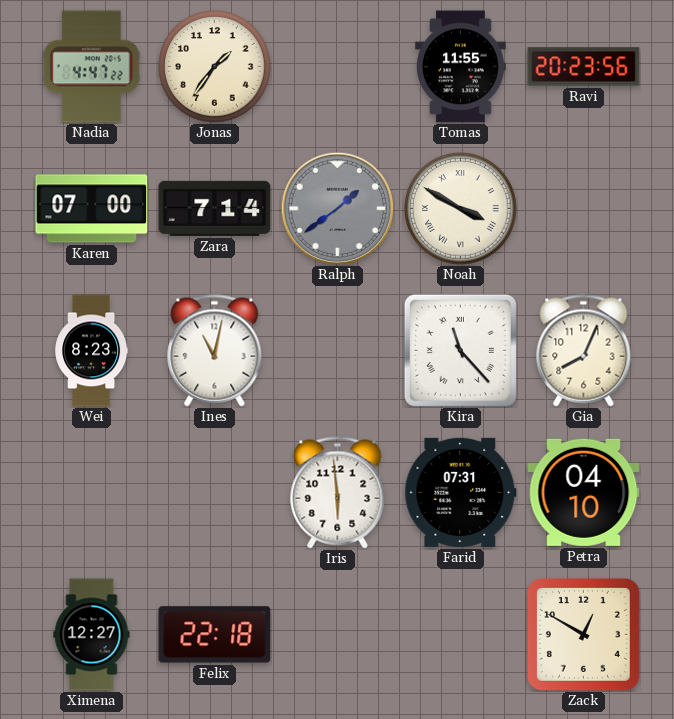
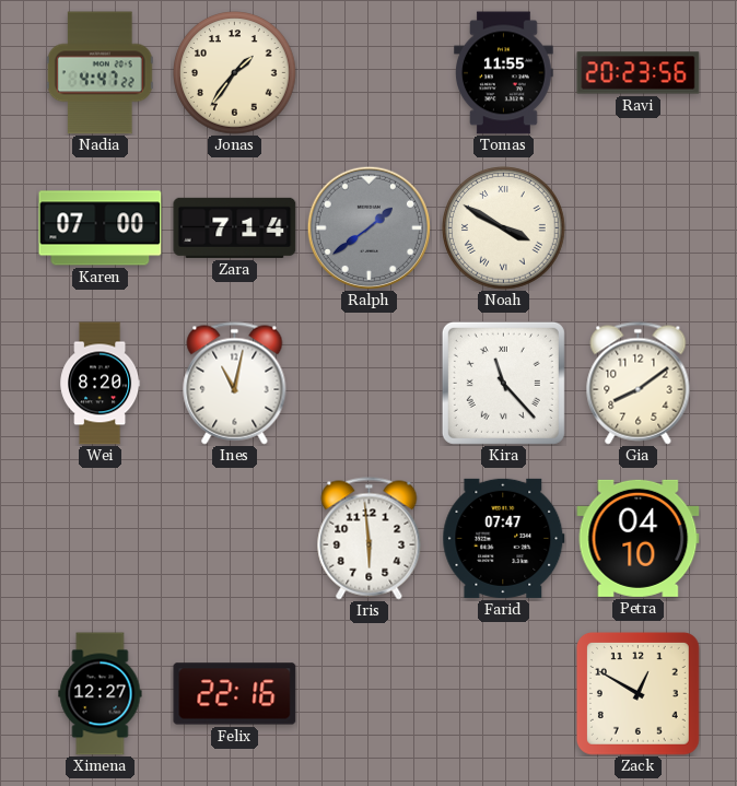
Wei: 8:23 -> 8:20 (101, 384)
Gia: 8:04 -> 8:09 (639, 384)
Farid: 07:31 -> 07:47 (504, 538)
Felix: 22:18 -> 22:16 (235, 694)
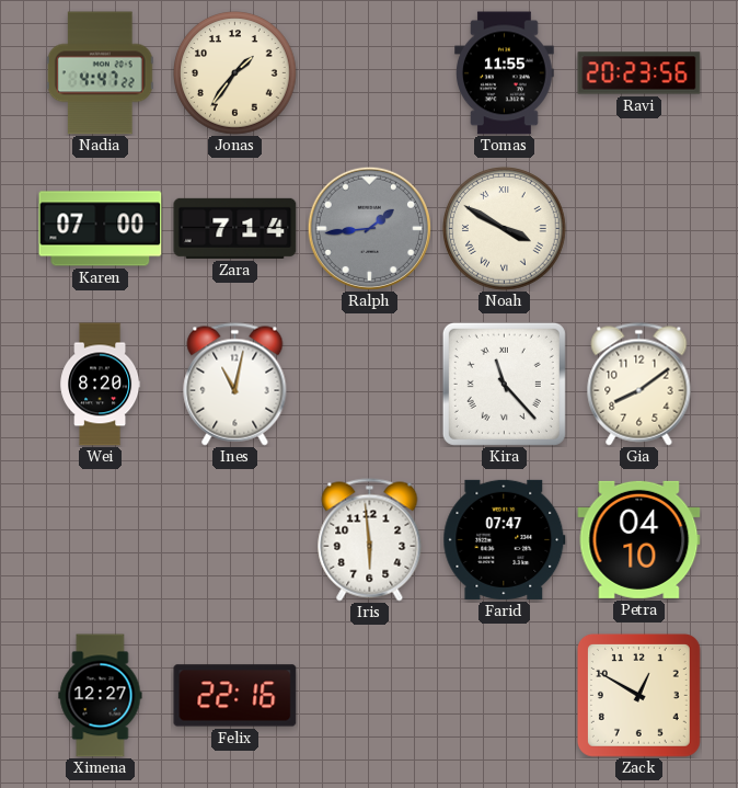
Ralph: 1:39 -> 1:44 (369, 228)
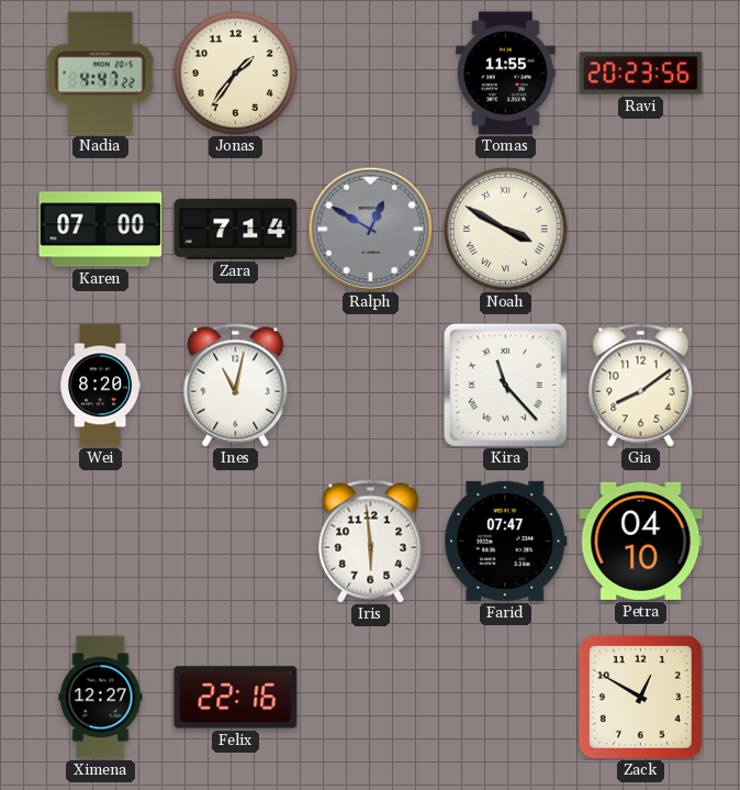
Ralph: 1:44 -> 12:50 (370, 229)
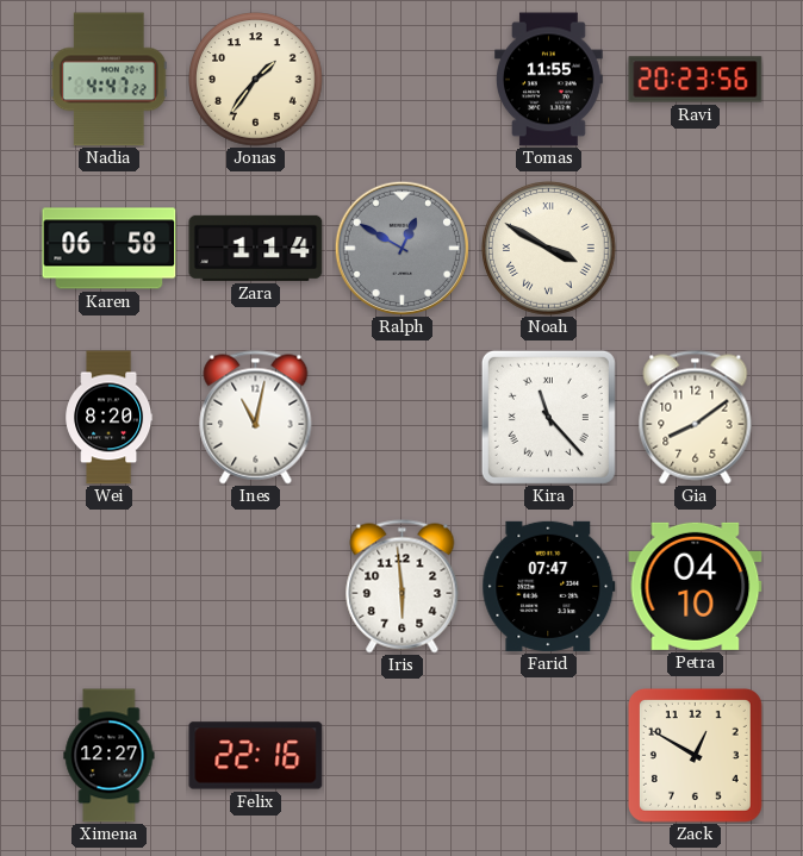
Karen: 07:00 -> 06:58 (110, 249)
Zara: 7:14 -> 1:14 (256, 248)
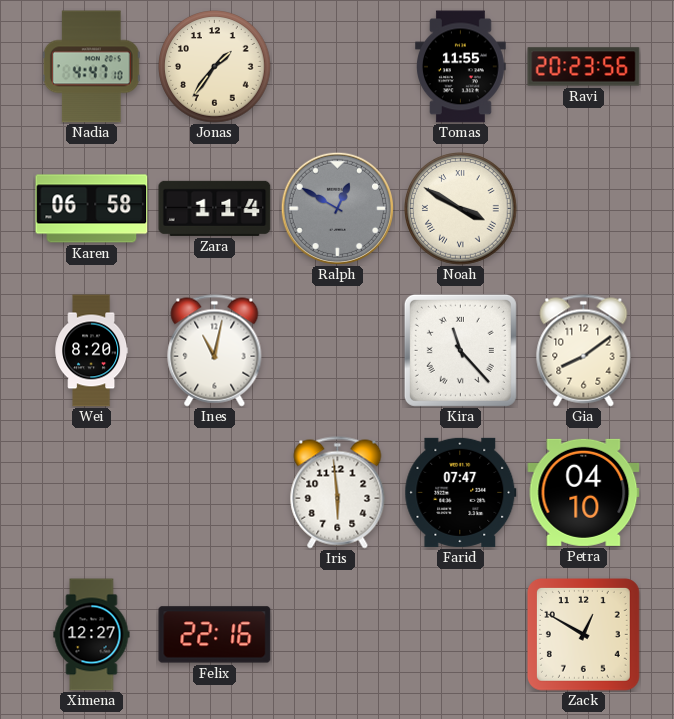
Nadia: 4:47:22 -> 4:47:10 (91, 67)
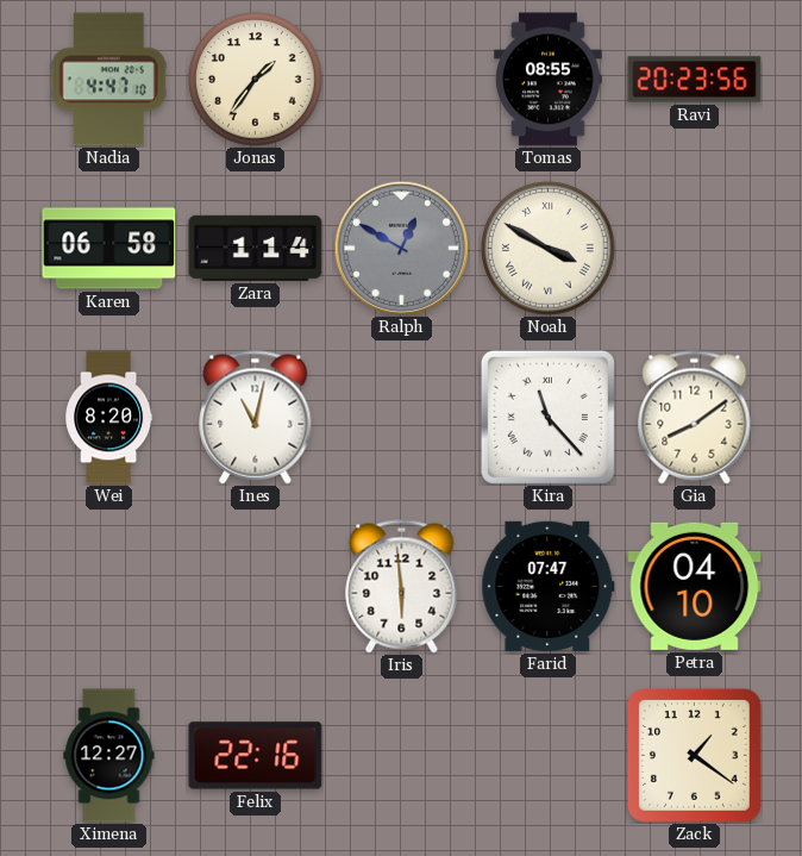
Tomas: 11:55 -> 08:55 (549, 80)
Zack: 12:50 -> 1:21 (694, 755)
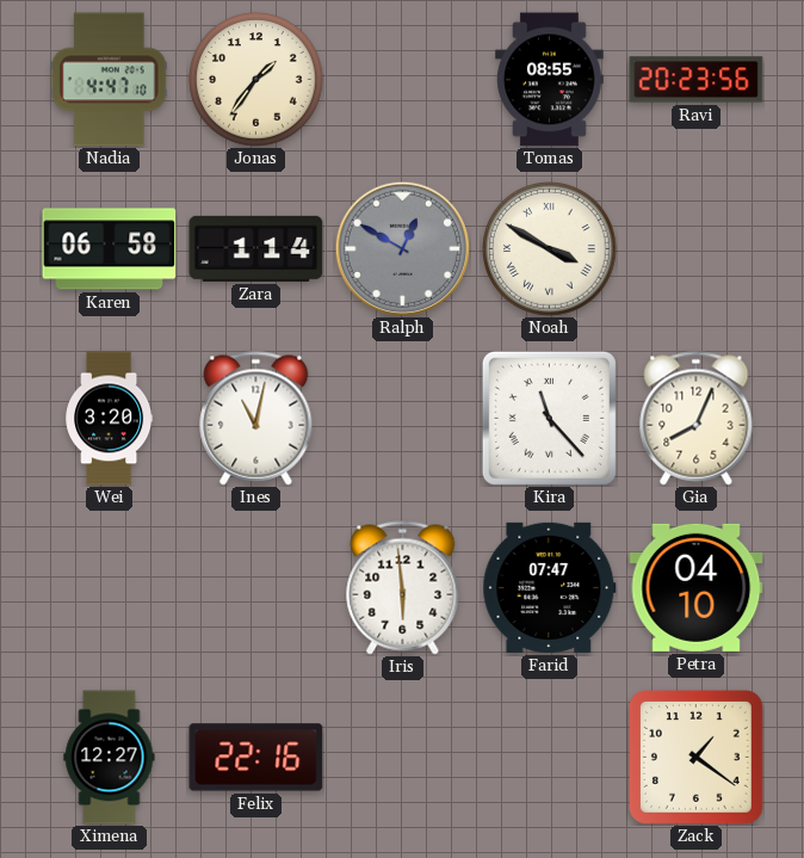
Wei: 8:20 -> 3:20 (110, 419)
Gia: 8:09 -> 8:04 (697, 419)
